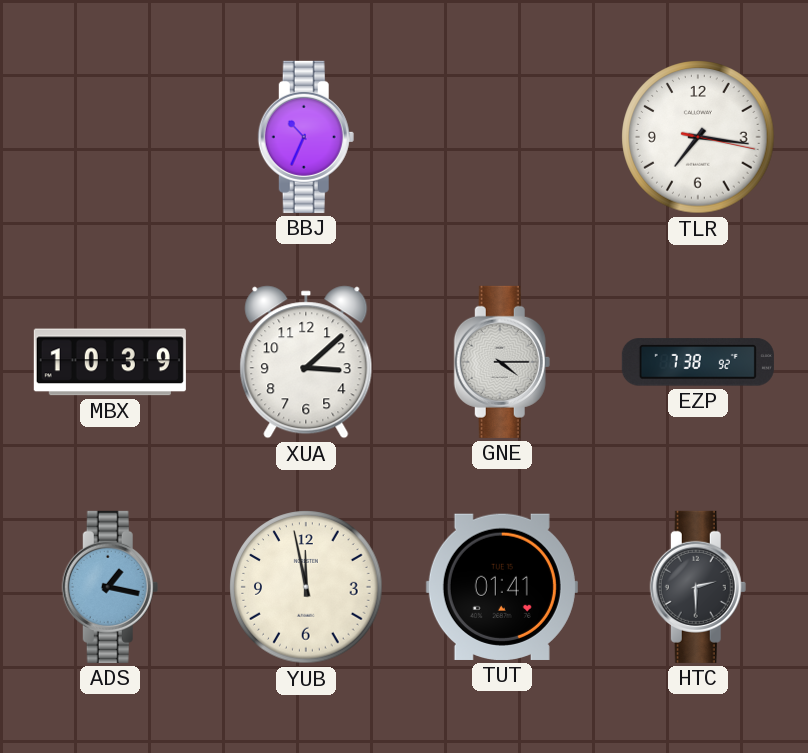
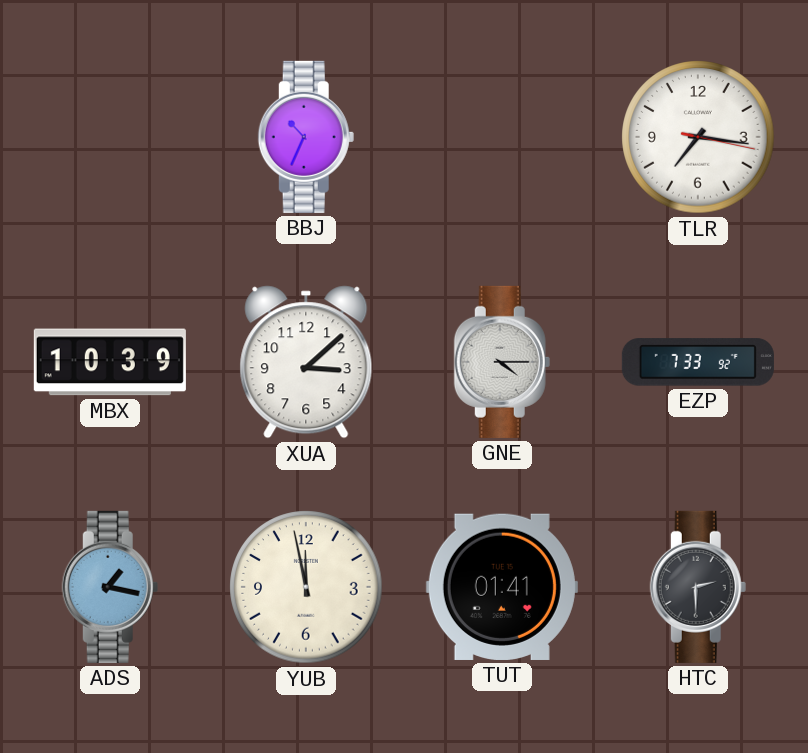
EZP: 7:38 -> 7:33 (698, 362)
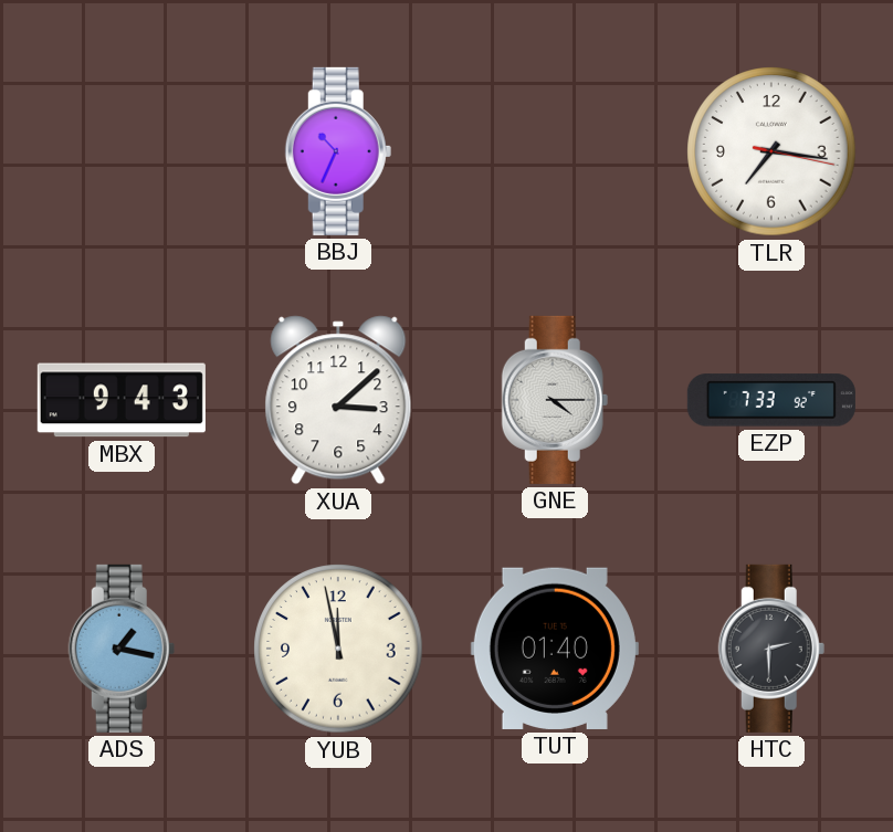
MBX: 10:39 -> 9:43 (122, 400)
TUT: 01:41 -> 01:40 (555, 649)
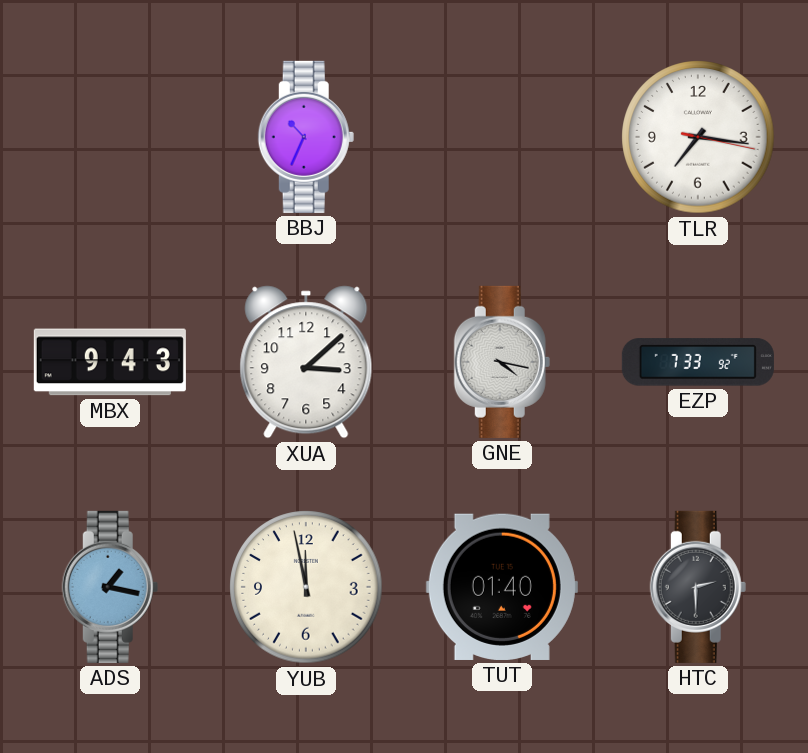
GNE: 4:15 -> 4:17 (502, 362)
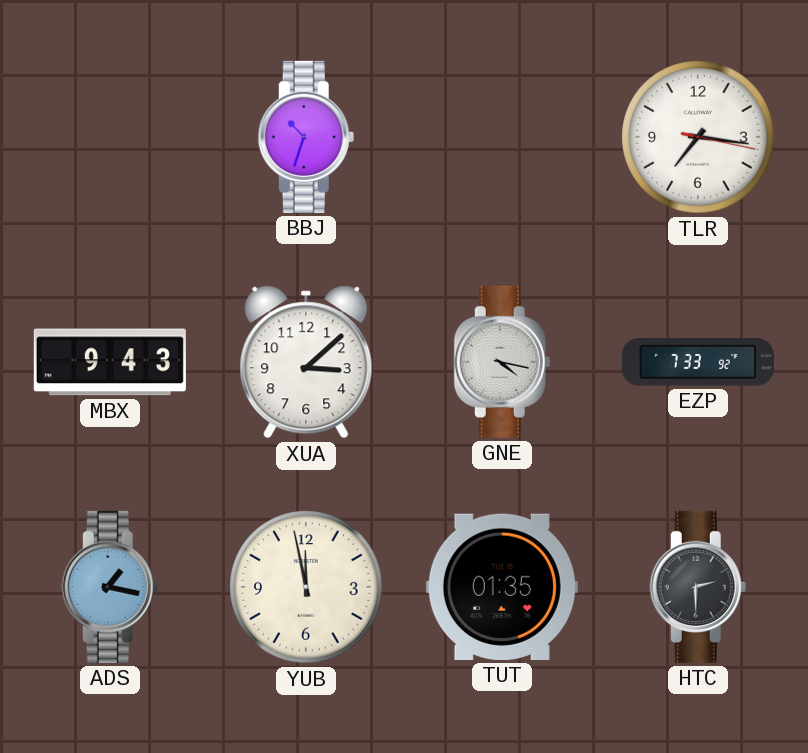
BBJ: 10:34 -> 10:33 (306, 137)
TUT: 01:40 -> 01:35 (502, 587)
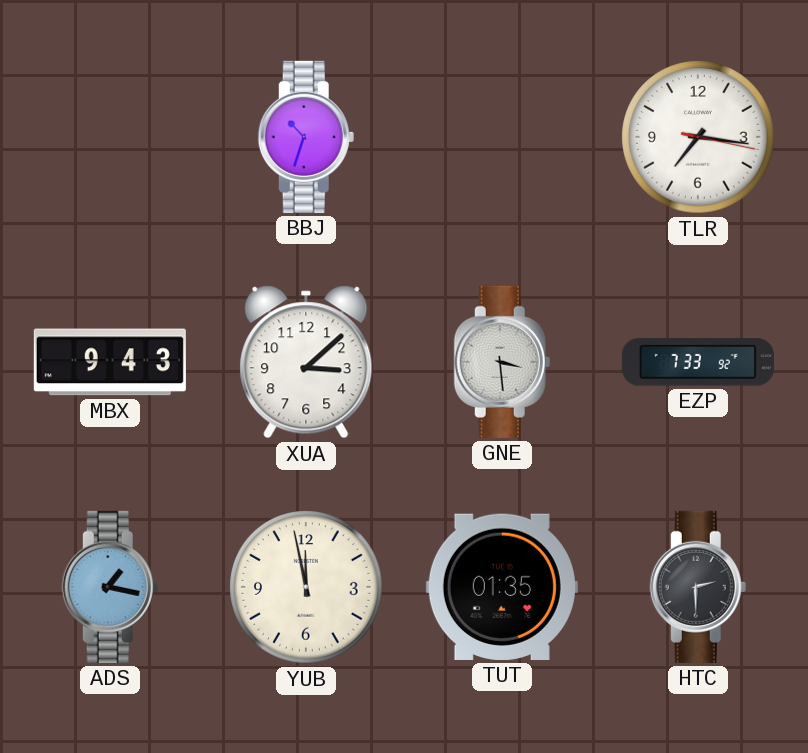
GNE: 4:17 -> 3:29 (502, 362)
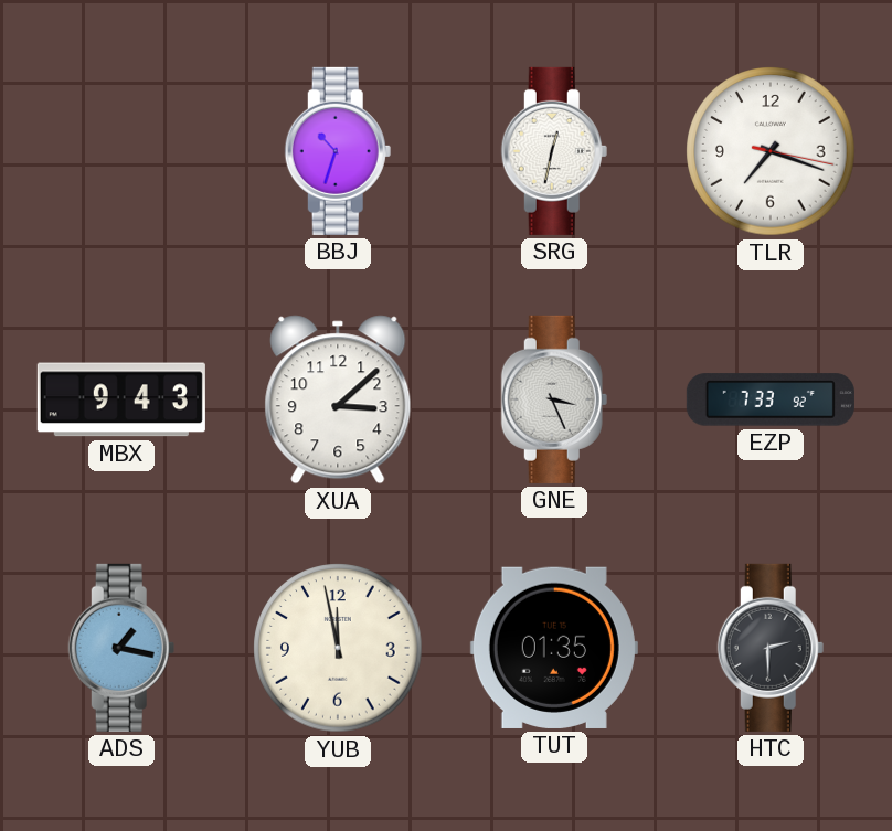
SRG: none -> 12:32 (554, 151)
TLR: 7:16 -> 7:18 (771, 151)
GNE: 3:29 -> 3:26 (554, 399)
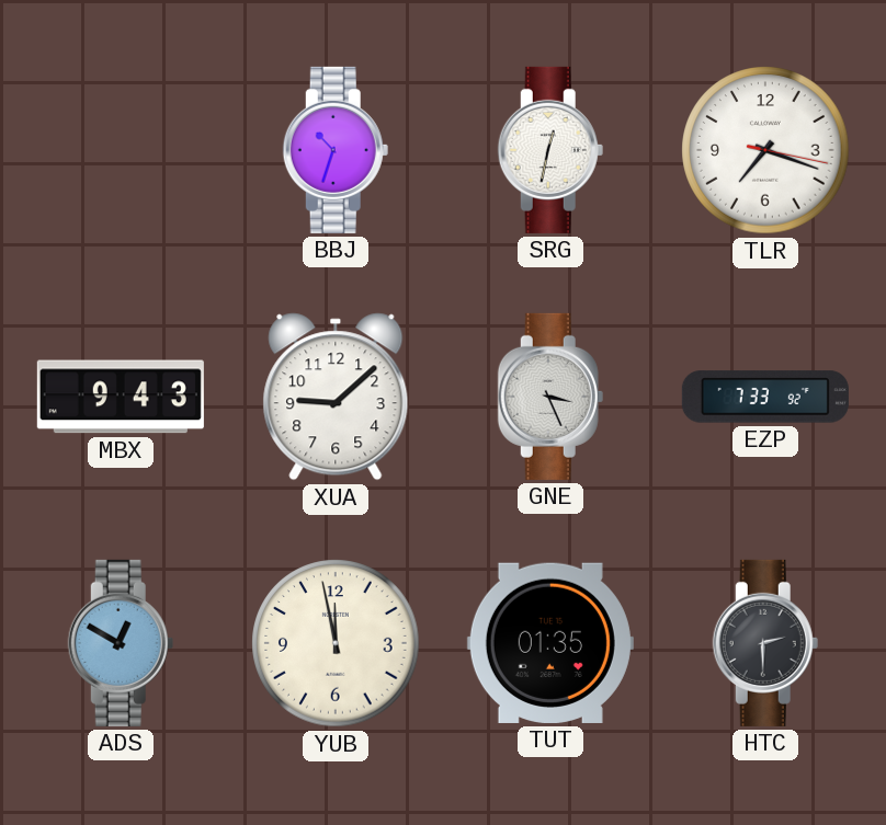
XUA: 3:08 -> 9:08 (336, 397)
ADS: 1:17 -> 12:50 (121, 643)
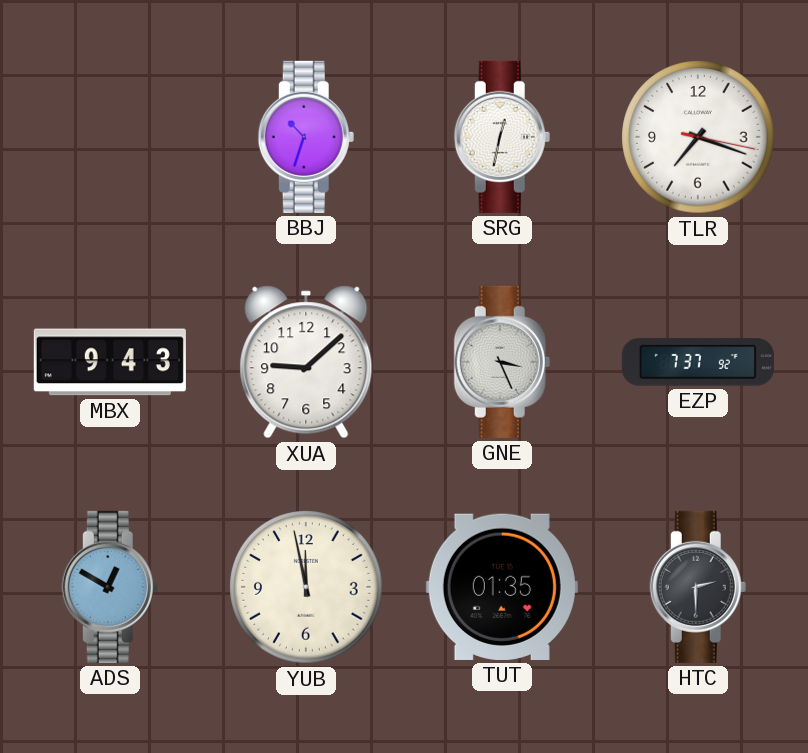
EZP: 7:33 -> 7:37 (698, 362)
